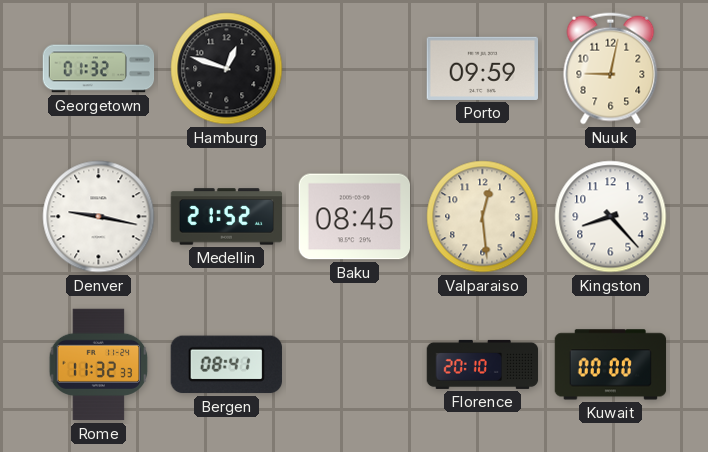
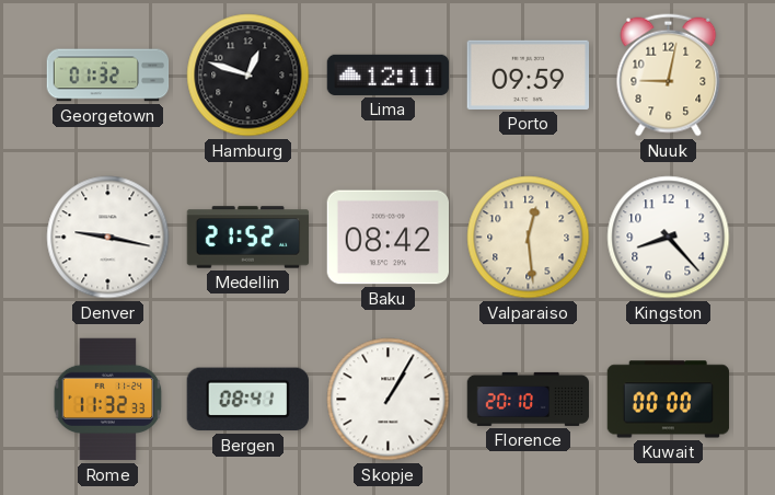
Lima: none -> 12:11 (389, 74)
Baku: 08:45 -> 08:42 (387, 238)
Skopje: none -> 1:05 (389, 400)
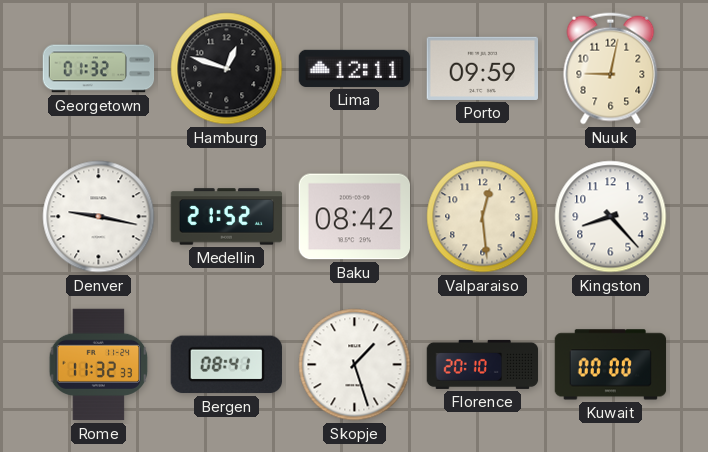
Skopje: 1:05 -> 1:27 (355, 365)
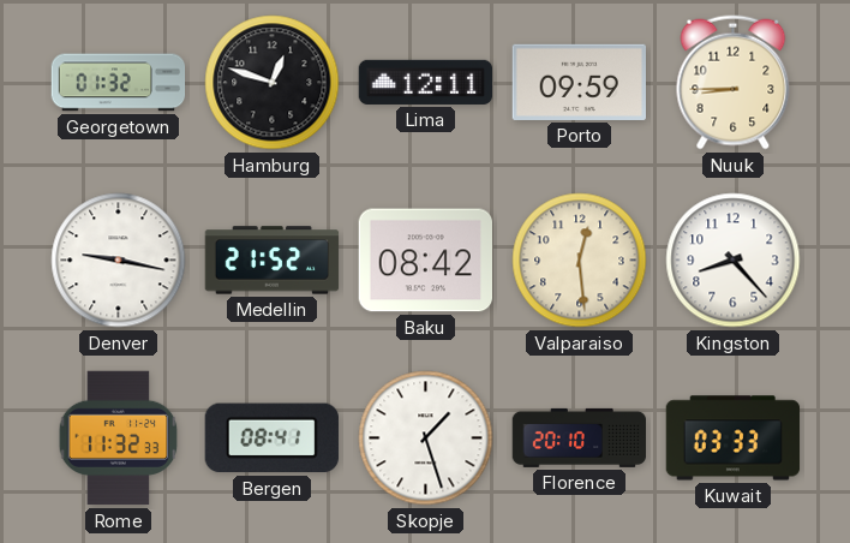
Nuuk: 9:02 -> 8:45 (734, 83)
Kuwait: 00:00 -> 03:33 (734, 438)
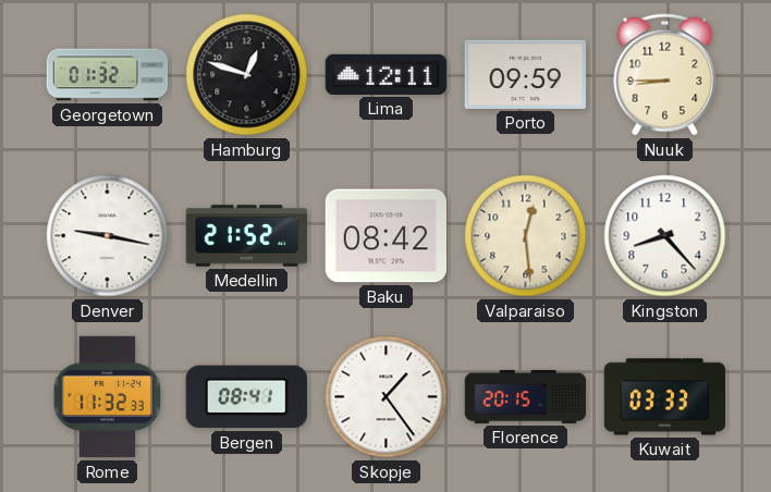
Skopje: 1:27 -> 1:24 (387, 397)
Florence: 20:10 -> 20:15 (526, 396)
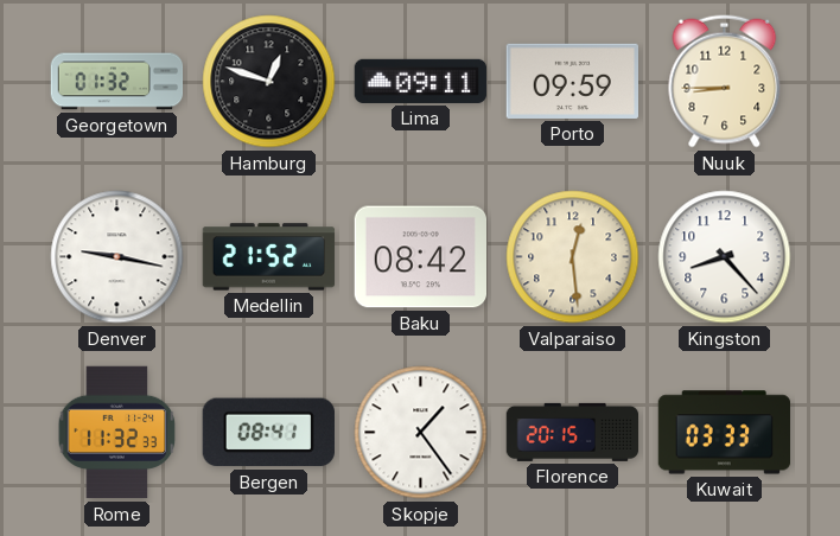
Lima: 12:11 -> 09:11 (421, 81)
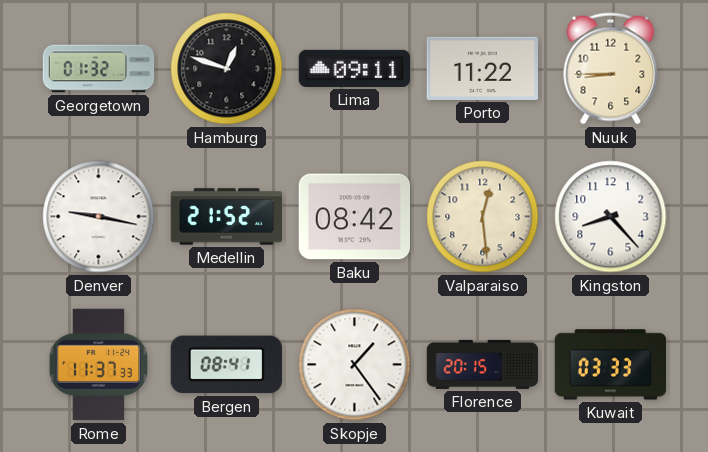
Porto: 09:59 -> 11:22 (482, 68)
Rome: 11:32 -> 11:37 (99, 365)
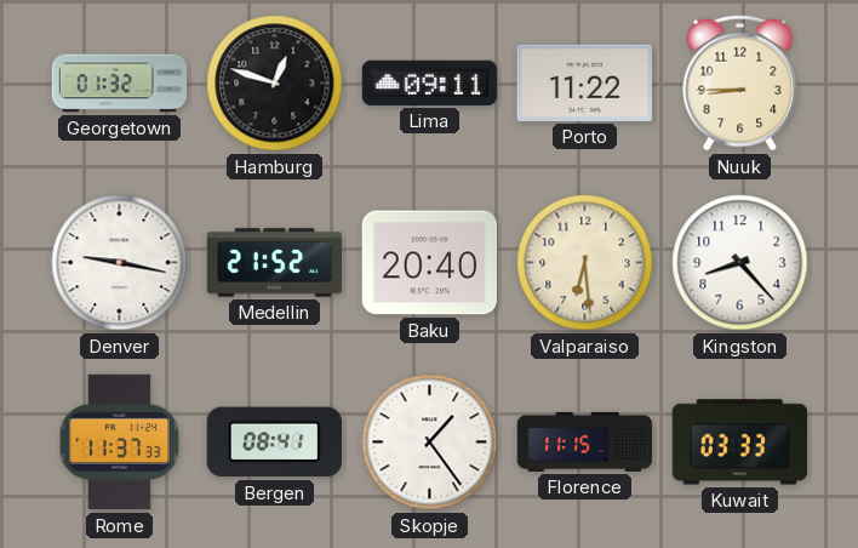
Baku: 08:42 -> 20:40 (429, 263)
Valparaiso: 12:29 -> 6:29 (585, 263)
Florence: 20:15 -> 11:15 (585, 441)
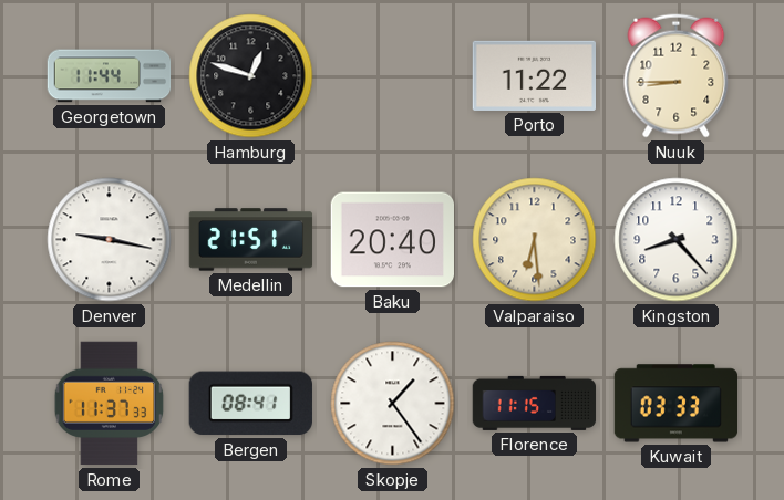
Georgetown: 01:32 -> 11:44 (110, 76)
Lima: 09:11 -> none (430, 82)
Medellin: 21:52 -> 21:51 (251, 240)
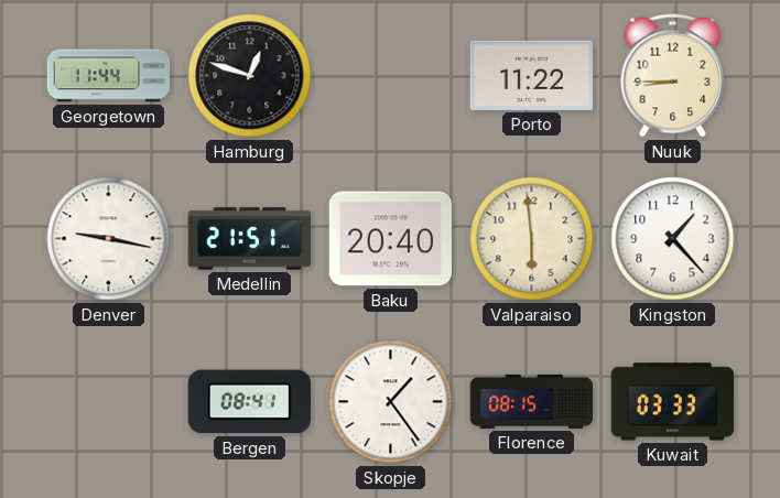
Valparaiso: 6:29 -> 5:59 (532, 239)
Kingston: 8:23 -> 1:23 (673, 239)
Rome: 11:37 -> none (110, 404)
Florence: 11:15 -> 08:15 (532, 401)
